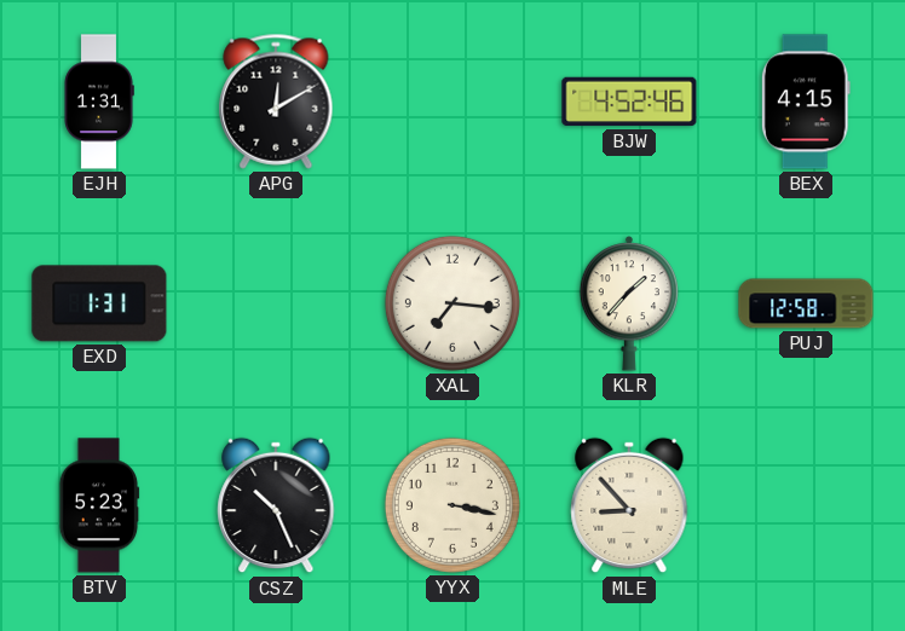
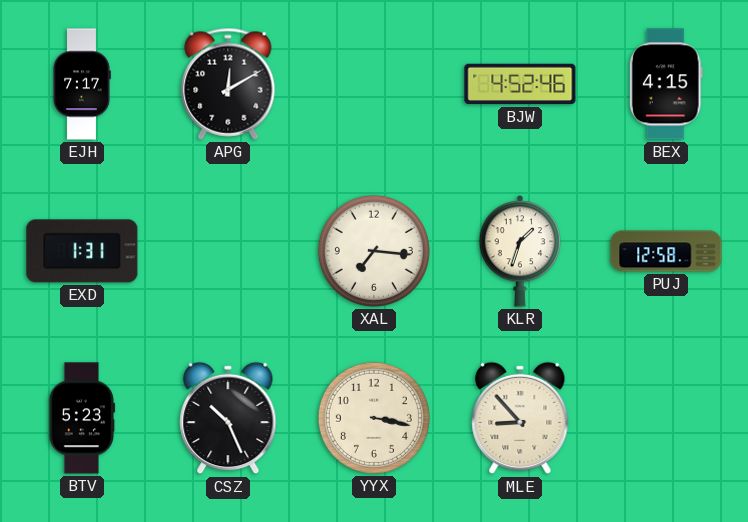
EJH: 1:31 -> 7:17 (82, 84)
KLR: 1:37 -> 1:33 (520, 251)
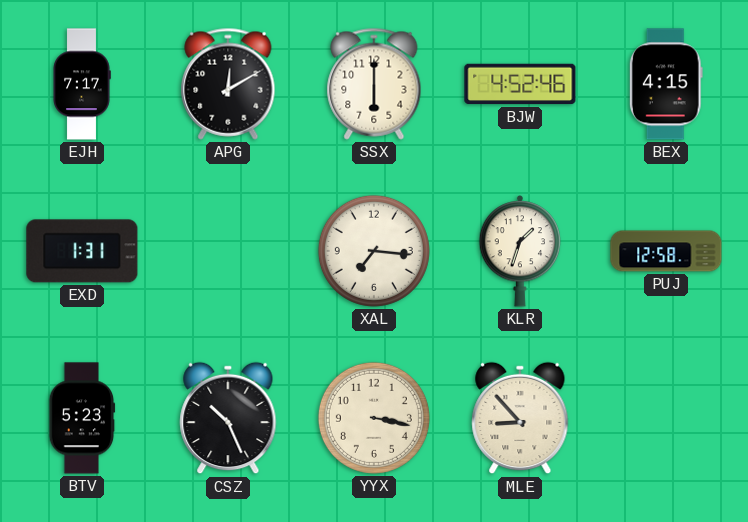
SSX: none -> 6:00 (374, 84)
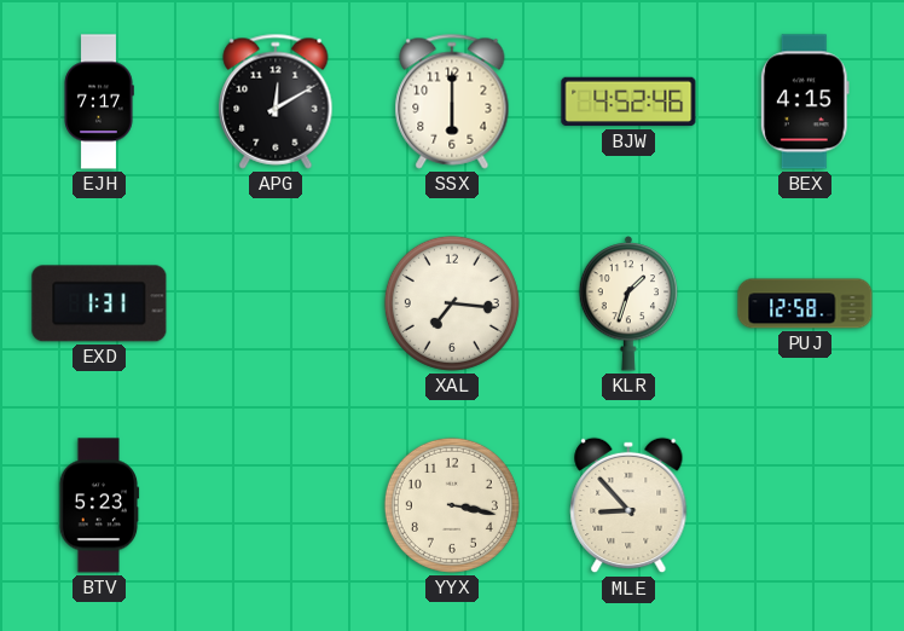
CSZ: 10:26 -> none (228, 418)
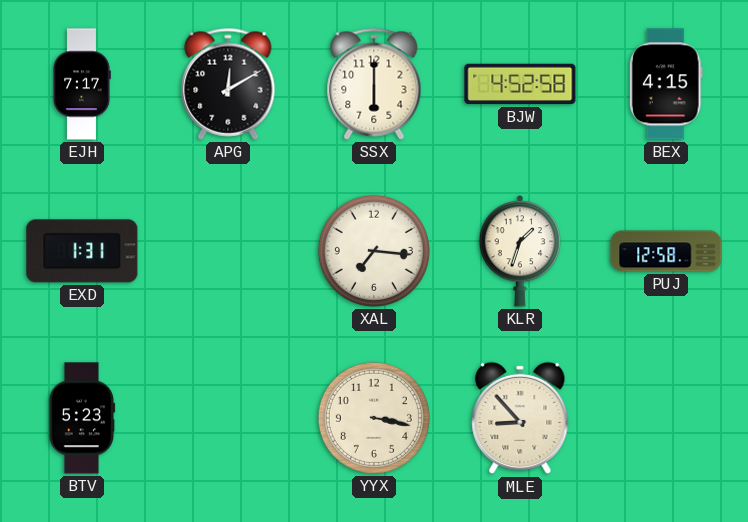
BJW: 4:52:46 -> 4:52:58 (520, 84)
